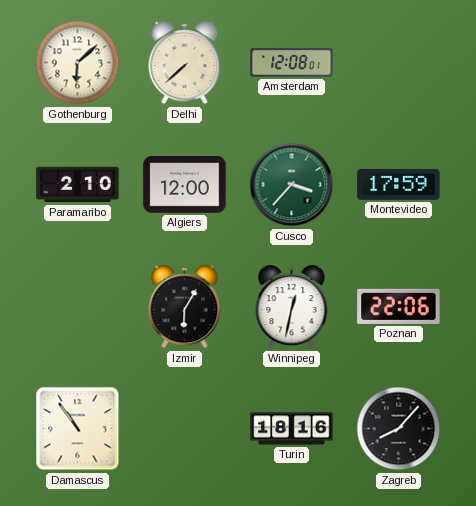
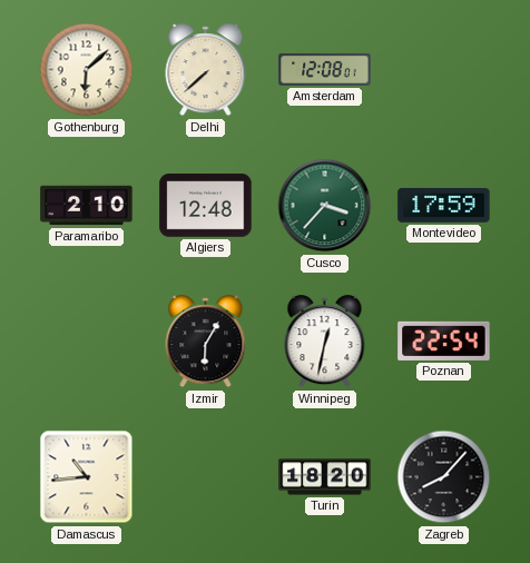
Algiers: 12:00 -> 12:48 (206, 206)
Poznan: 22:06 -> 22:54 (444, 340)
Damascus: 10:54 -> 10:44 (87, 477)
Turin: 18:16 -> 18:20 (325, 477)
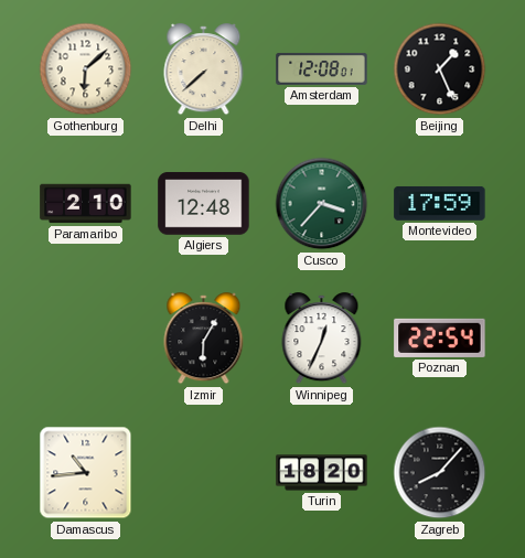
Beijing: none -> 1:26 (440, 69)
Winnipeg: 12:32 -> 12:34 (322, 339)
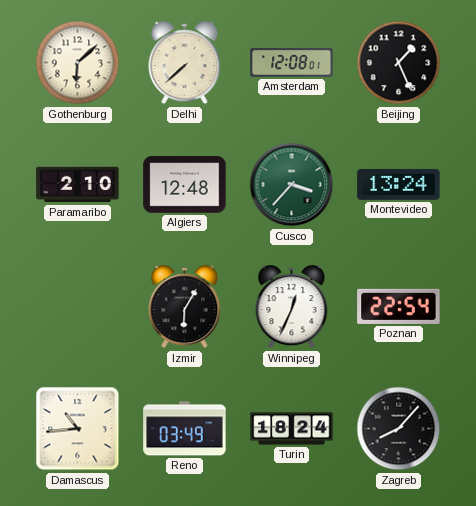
Montevideo: 17:59 -> 13:24 (399, 184)
Reno: none -> 03:49 (185, 429)
Turin: 18:20 -> 18:24 (292, 429)
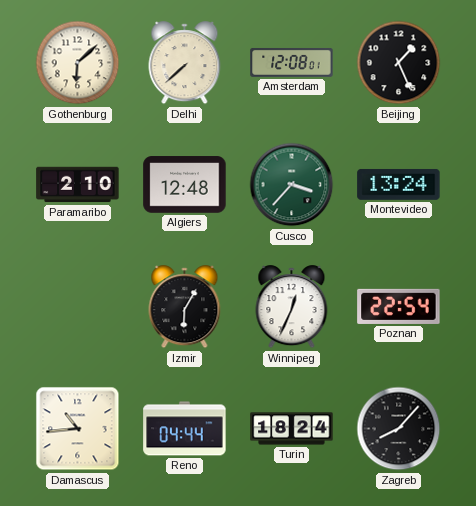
Reno: 03:49 -> 04:44 (185, 429)
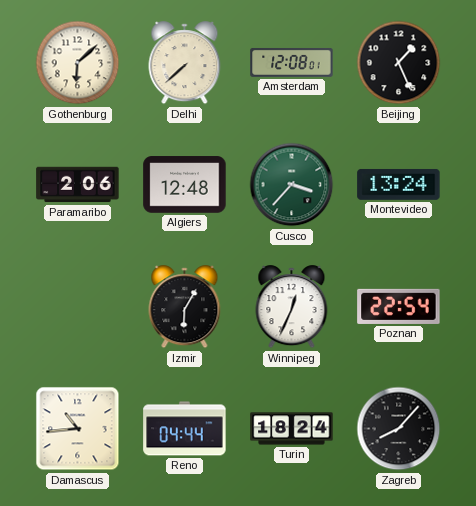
Paramaribo: 2:10 -> 2:06 (78, 185)
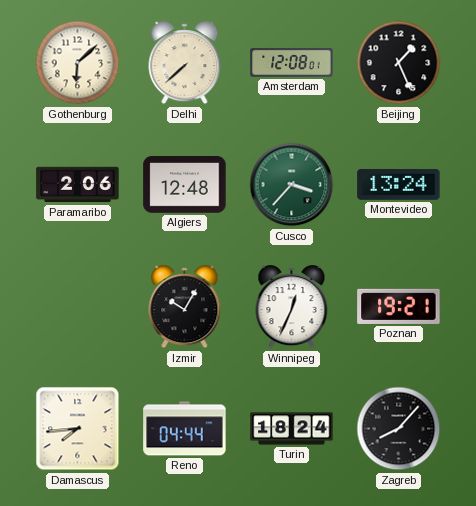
Izmir: 6:05 -> 10:05 (185, 307)
Poznan: 22:54 -> 19:21 (399, 306)
Damascus: 10:44 -> 7:44 (78, 429)
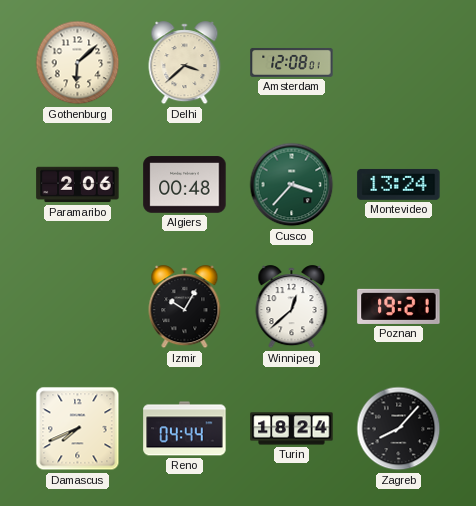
Delhi: 7:38 -> 3:38 (185, 63)
Beijing: 1:26 -> none (399, 63)
Algiers: 12:48 -> 00:48 (185, 185)
Winnipeg: 12:34 -> 12:38 (292, 307)
Damascus: 7:44 -> 7:41 (78, 429)
